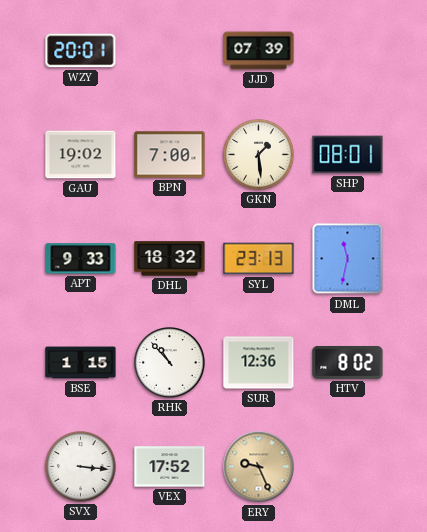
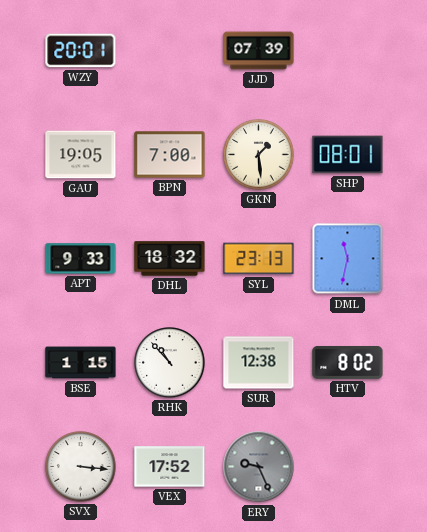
GAU: 19:02 -> 19:05 (81, 155)
SUR: 12:36 -> 12:38 (259, 363)
ERY dial: champagne -> grey (259, 467)
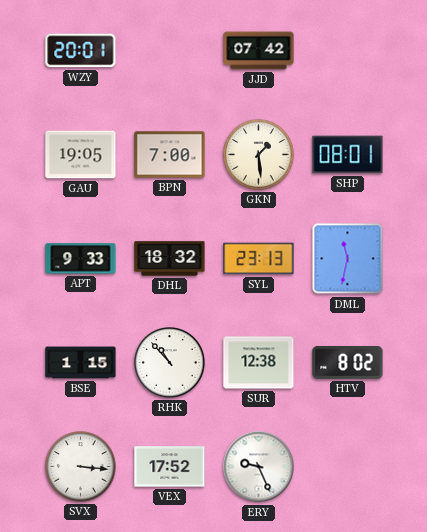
JJD: 07:39 -> 07:42 (259, 51)
ERY dial: grey -> white (259, 467)
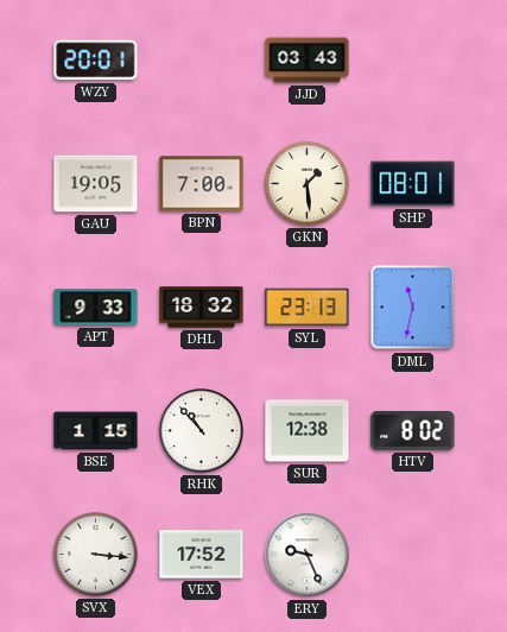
JJD: 07:42 -> 03:43 (308, 61)
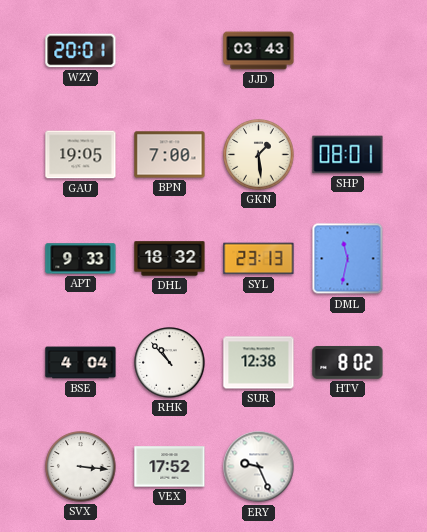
BSE: 1:15 -> 4:04 (81, 363)
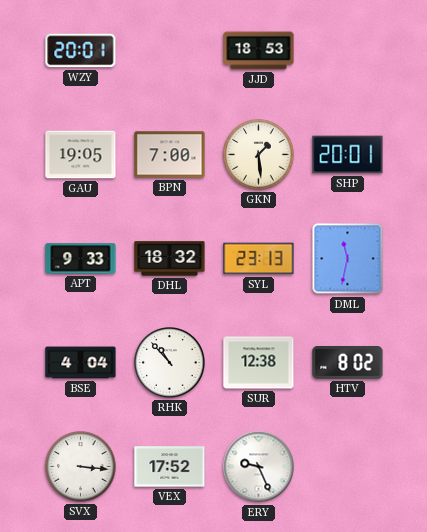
JJD: 03:43 -> 18:53 (259, 51)
SHP: 08:01 -> 20:01 (348, 155)
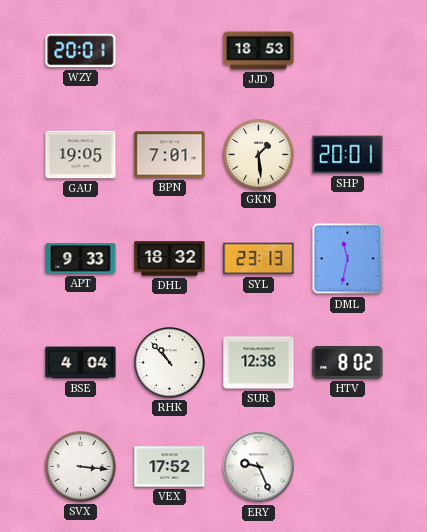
BPN: 7:00 -> 7:01 (170, 155)
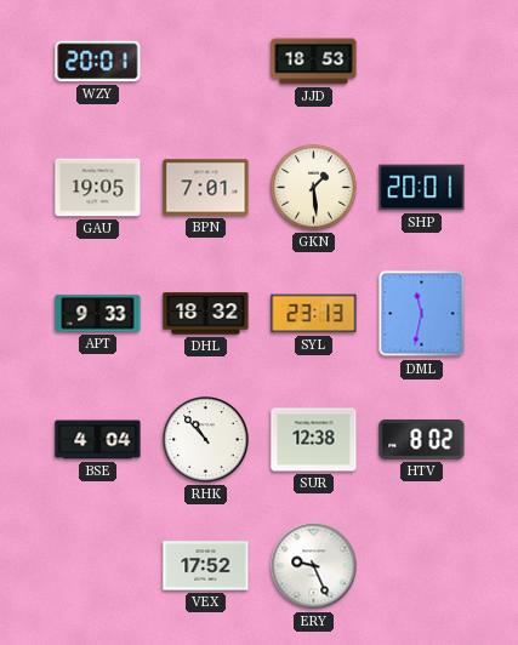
SVX: 3:16 -> none (81, 467)
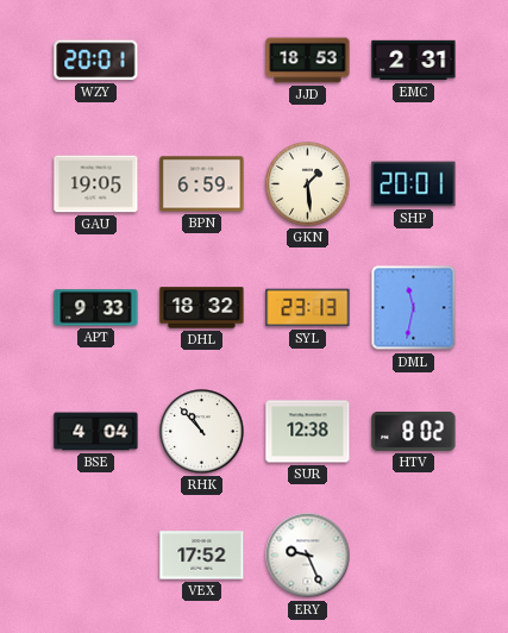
EMC: none -> 2:31 (414, 61)
BPN: 7:01 -> 6:59 (202, 184)
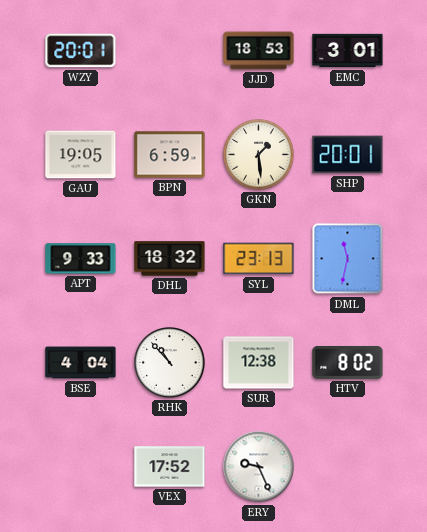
EMC: 2:31 -> 3:01 (348, 51)
